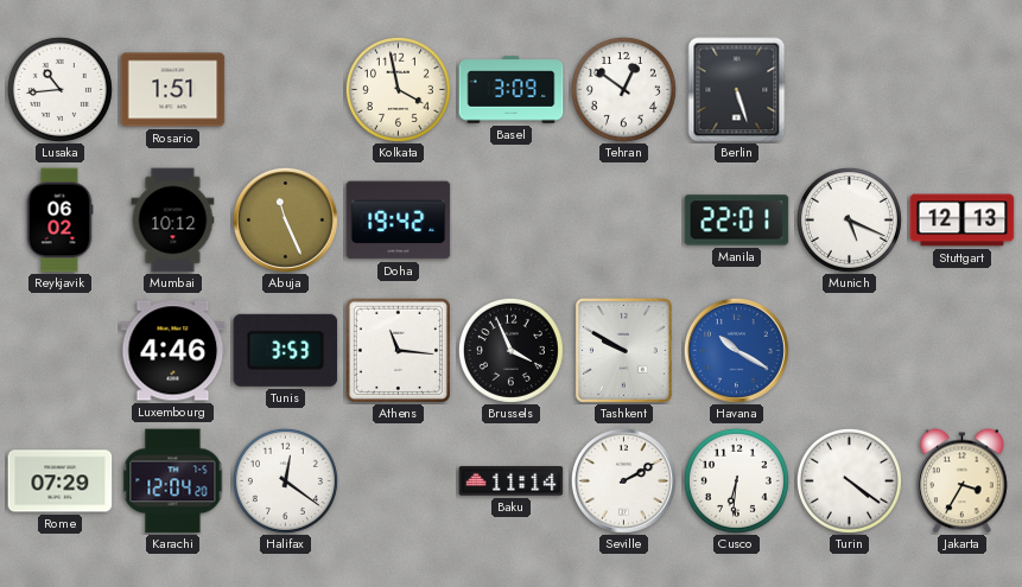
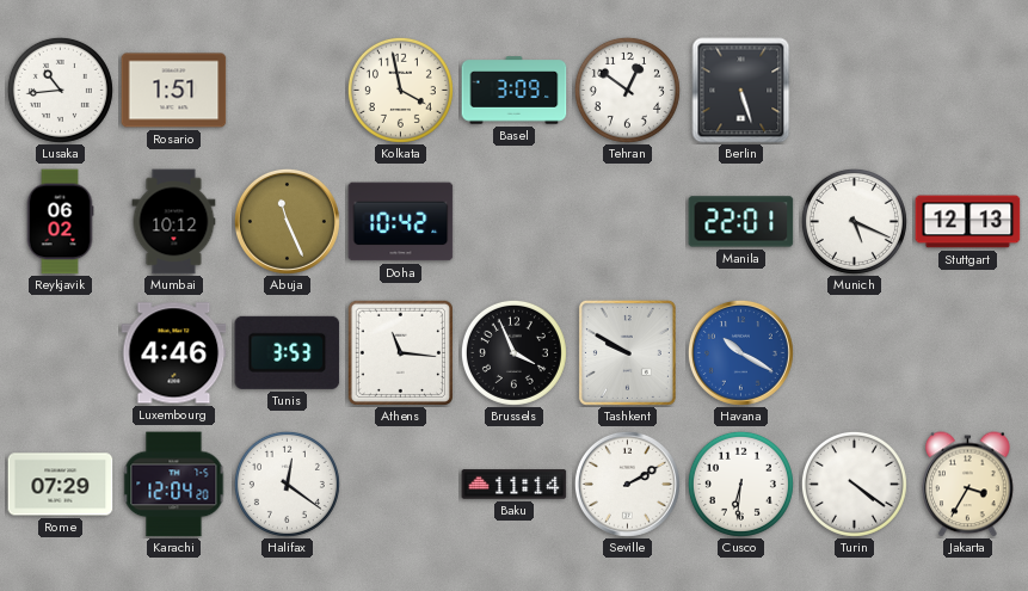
Doha: 19:42 -> 10:42 (401, 222)
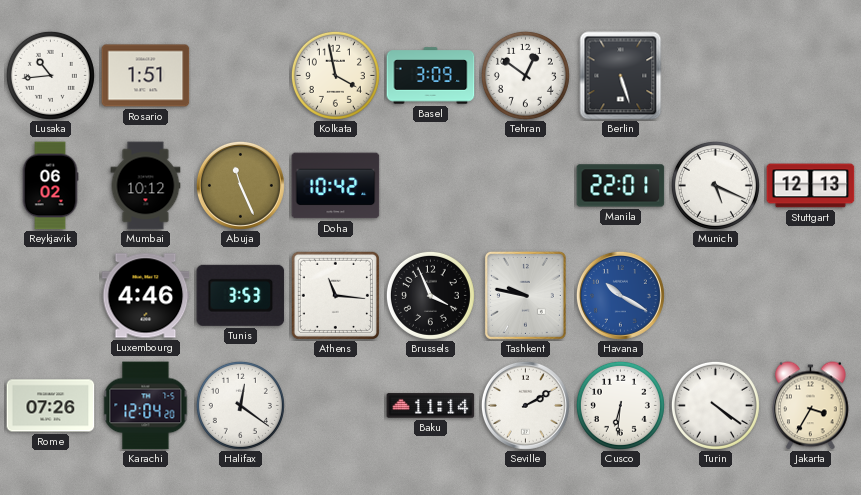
Tashkent: 9:50 -> 9:47 (525, 295)
Rome: 07:29 -> 07:26 (51, 406)
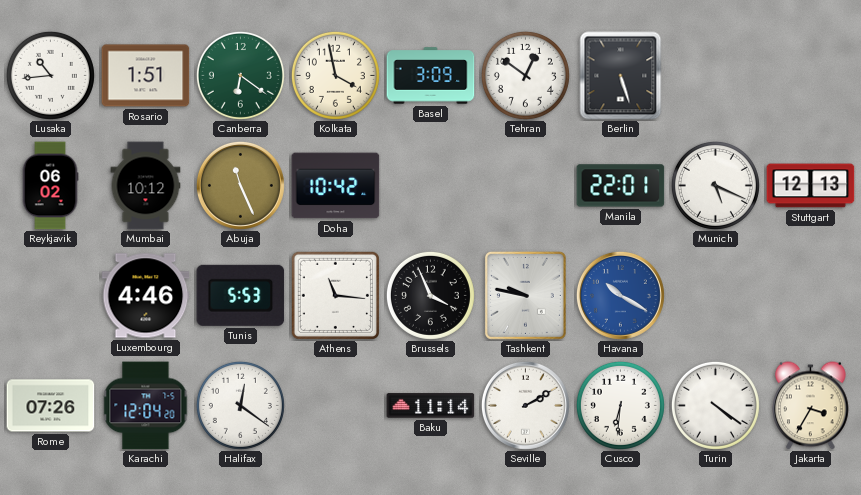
Canberra: none -> 6:21 (240, 75)
Tunis: 3:53 -> 5:53 (241, 295)
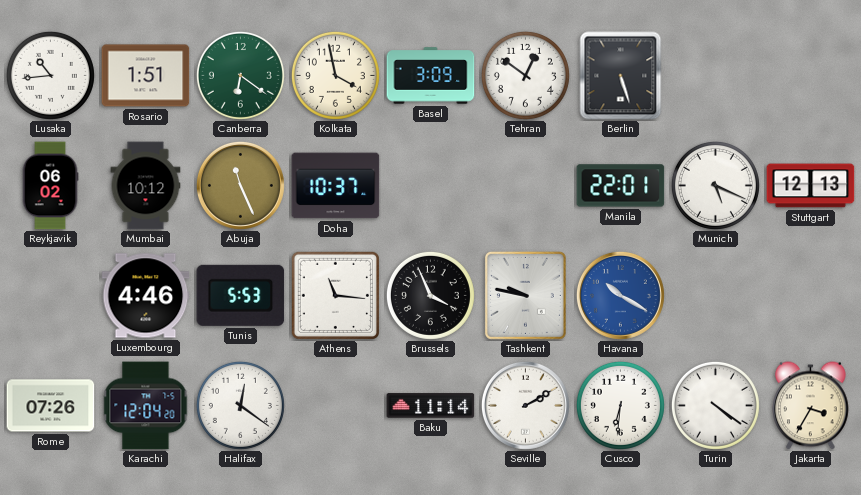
Doha: 10:42 -> 10:37 (336, 186)
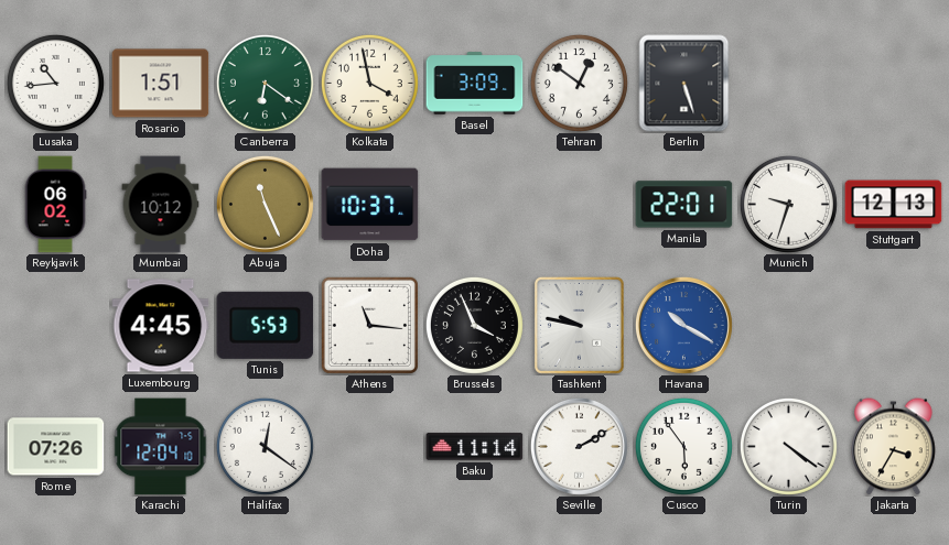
Munich: 5:19 -> 9:33 (788, 204)
Luxembourg: 4:46 -> 4:45 (161, 326)
Karachi: 12:04:20 -> 12:04:10 (161, 447)
Cusco: 6:31 -> 5:54 (683, 446)
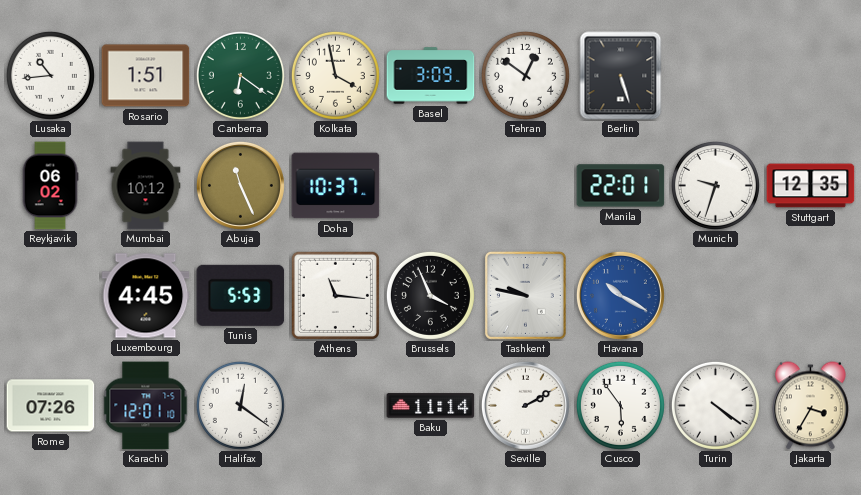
Stuttgart: 12:13 -> 12:35 (811, 186)
Karachi: 12:04 -> 12:01 (146, 406)
